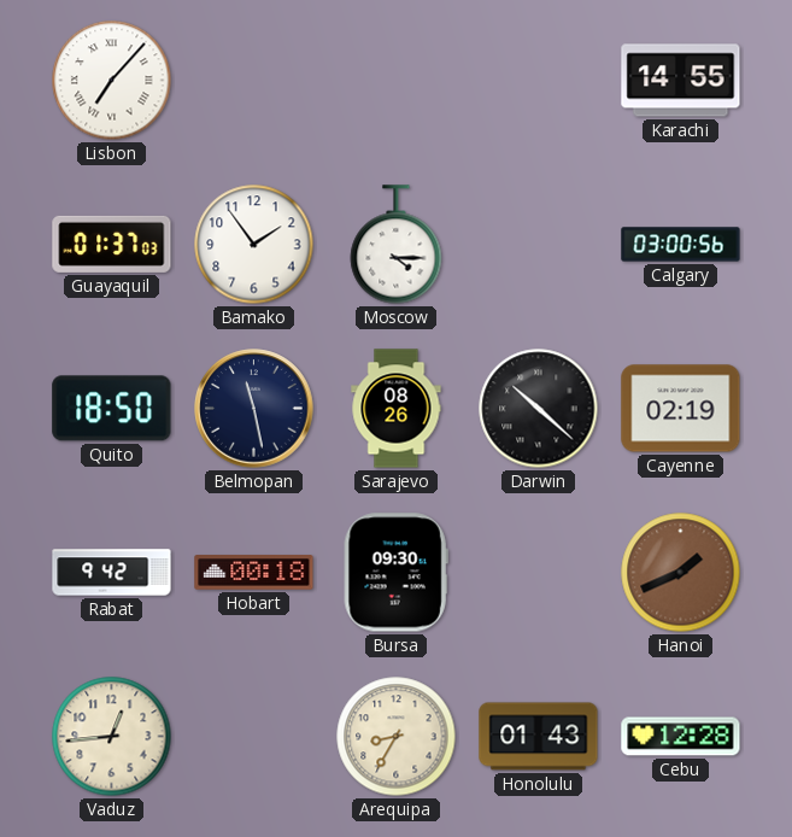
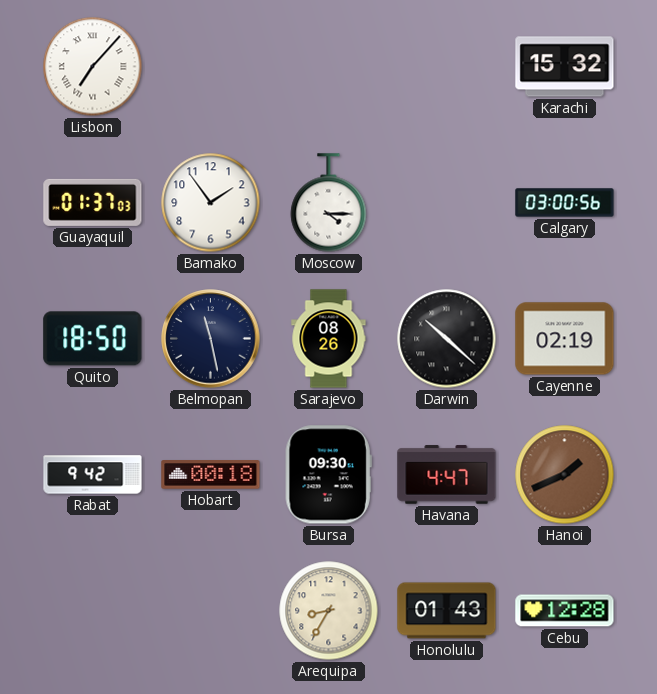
Karachi: 14:55 -> 15:32 (565, 67)
Havana: none -> 4:47 (447, 475)
Vaduz: 12:44 -> none (112, 737)
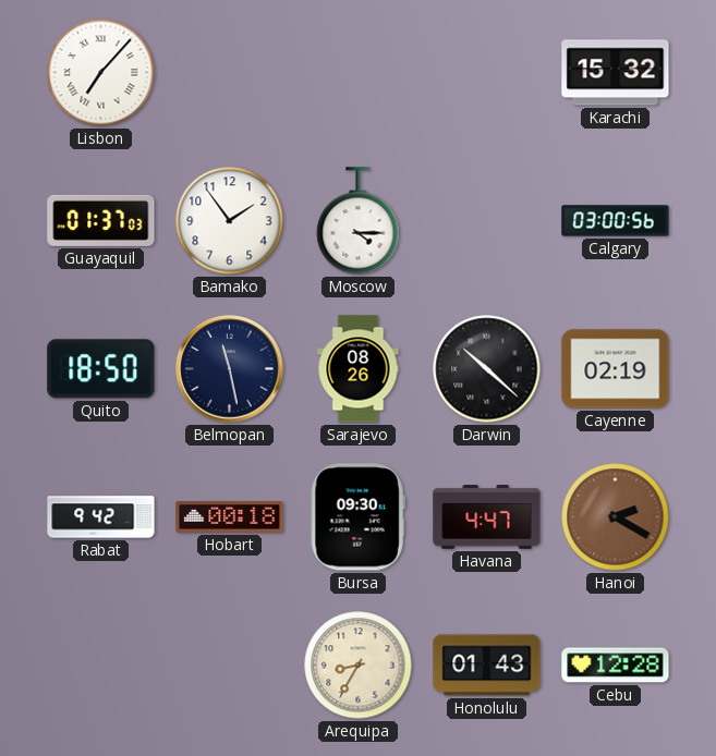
Hanoi: 1:41 -> 2:20 (616, 517)
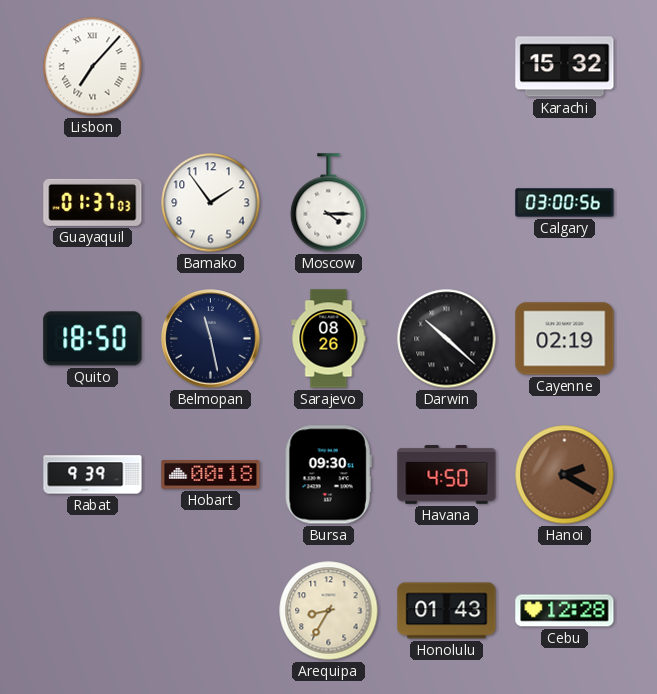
Rabat: 9:42 -> 9:39 (93, 475)
Havana: 4:47 -> 4:50 (447, 475)
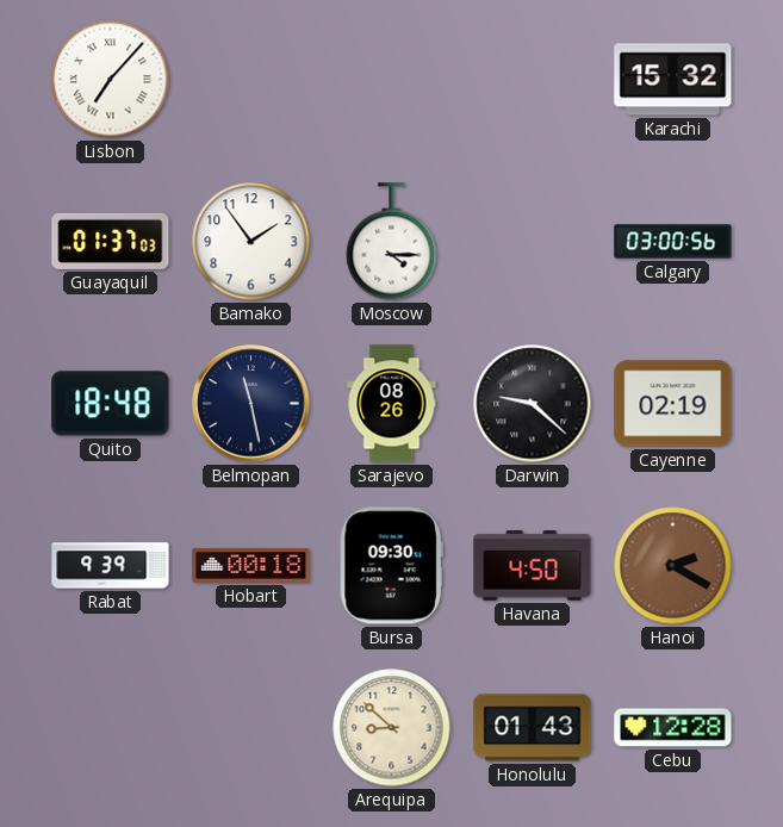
Quito: 18:50 -> 18:48 (111, 404)
Darwin: 10:22 -> 9:22 (533, 404)
Arequipa: 8:35 -> 8:52 (392, 728)
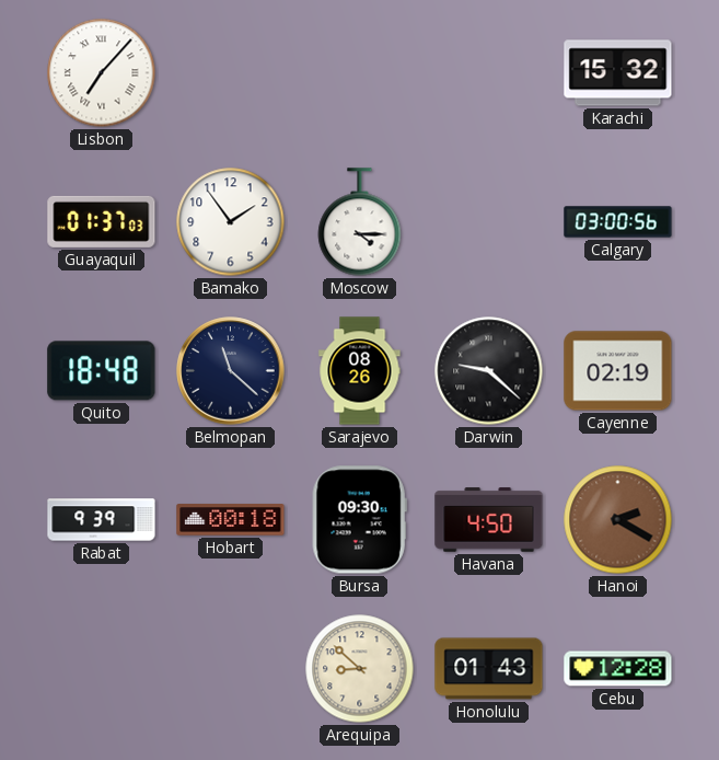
Belmopan: 11:28 -> 11:22 (231, 371)
